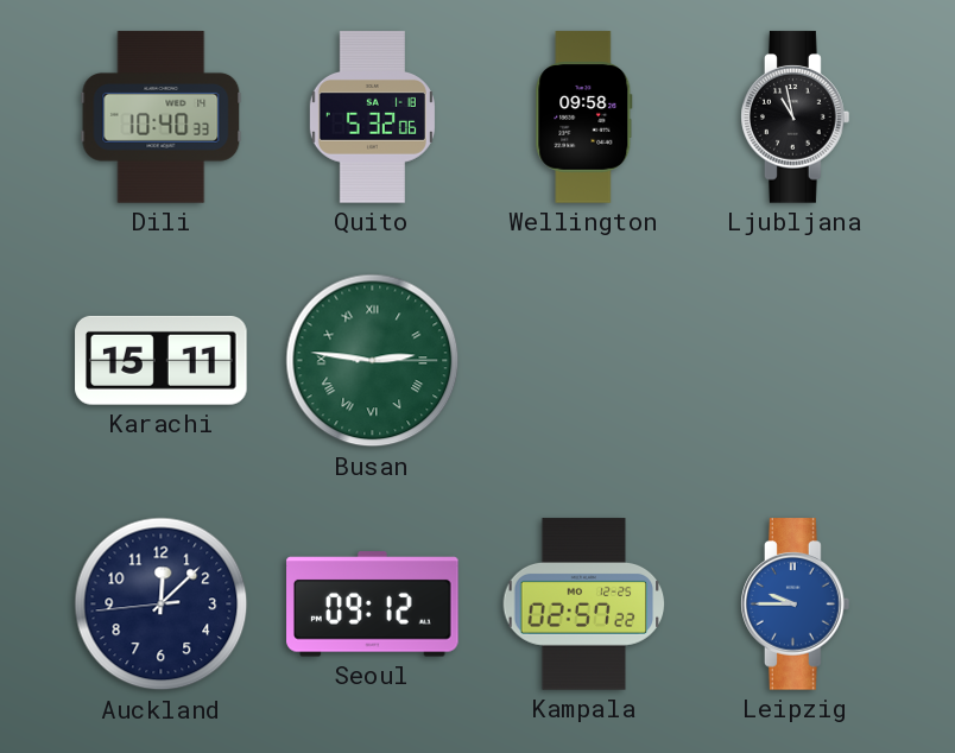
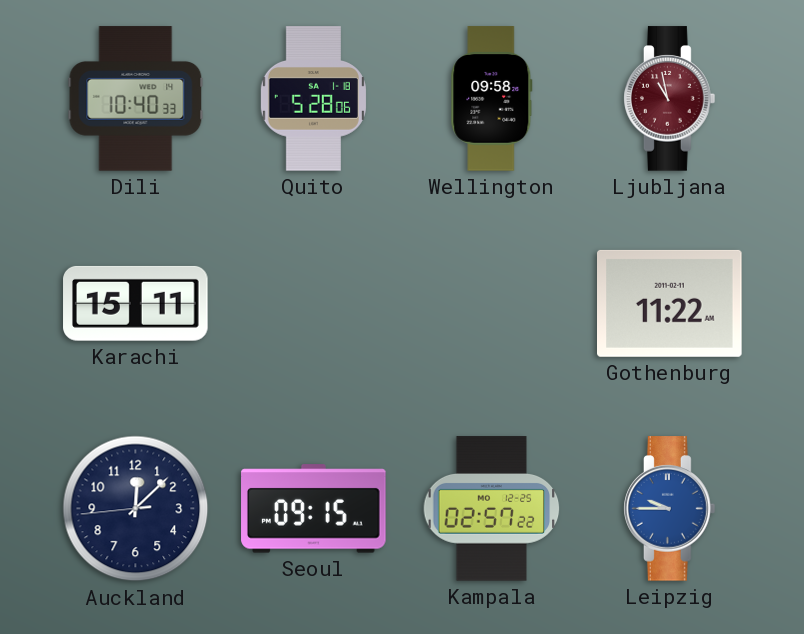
Quito: 5:32 -> 5:28 (313, 99)
Ljubljana dial: black -> burgundy (670, 99)
Busan: 2:46 -> none (373, 361)
Gothenburg: none -> 11:22 (670, 303)
Seoul: 09:12 -> 09:15 (314, 509)
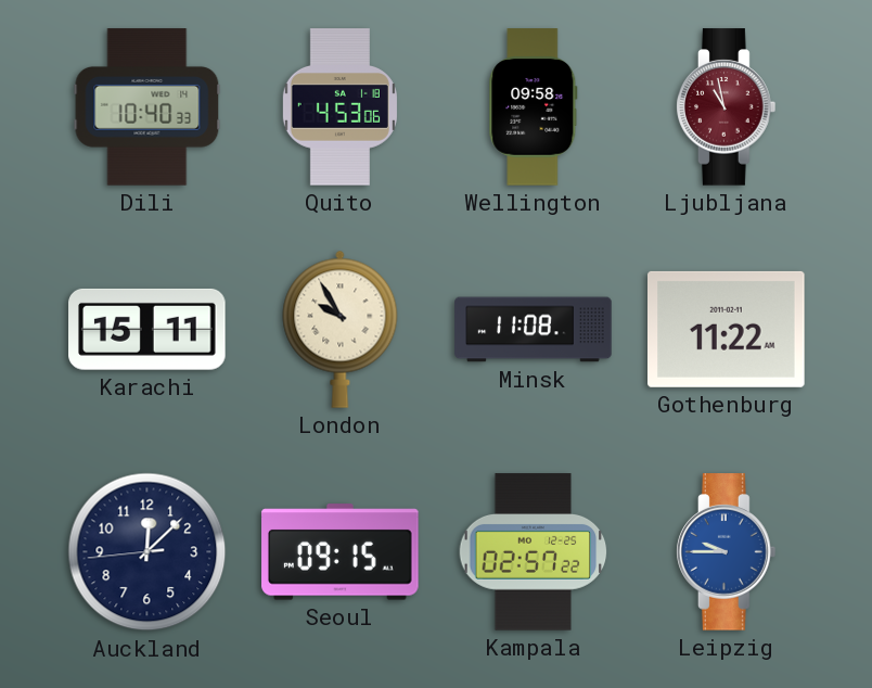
Quito: 5:28 -> 4:53 (339, 107)
London: none -> 9:55 (341, 329)
Minsk: none -> 11:08 (534, 330)
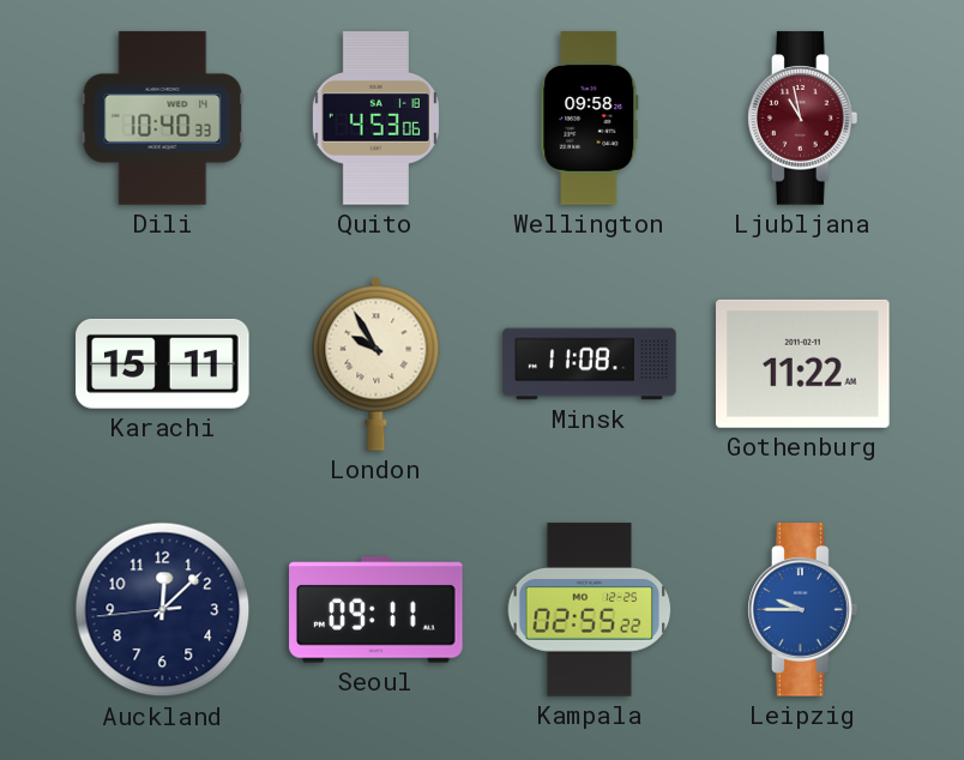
Seoul: 09:15 -> 09:11 (376, 610)
Kampala: 02:57 -> 02:55 (590, 610)
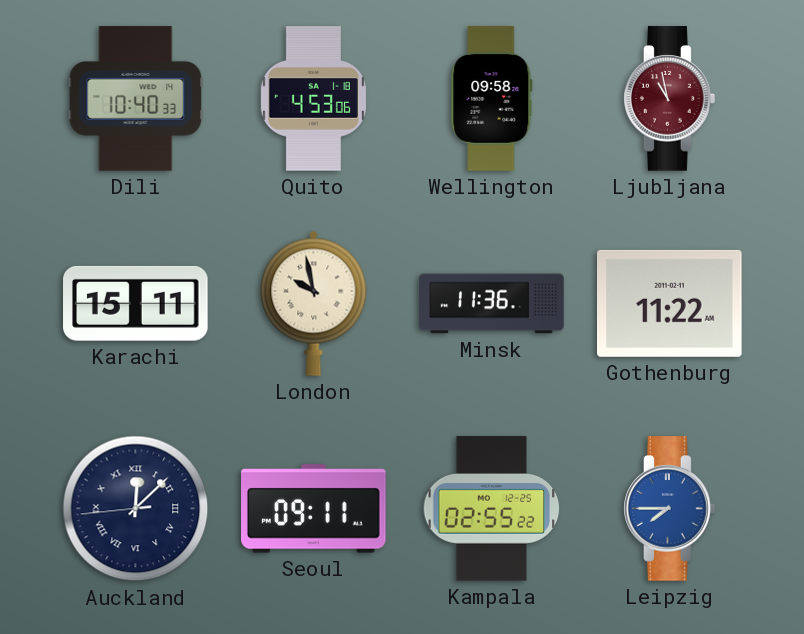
London: 9:55 -> 9:58 (314, 303)
Minsk: 11:08 -> 11:36 (492, 304)
Auckland numerals: Arabic -> Roman (136, 509)
Leipzig: 9:45 -> 7:45 (670, 509)
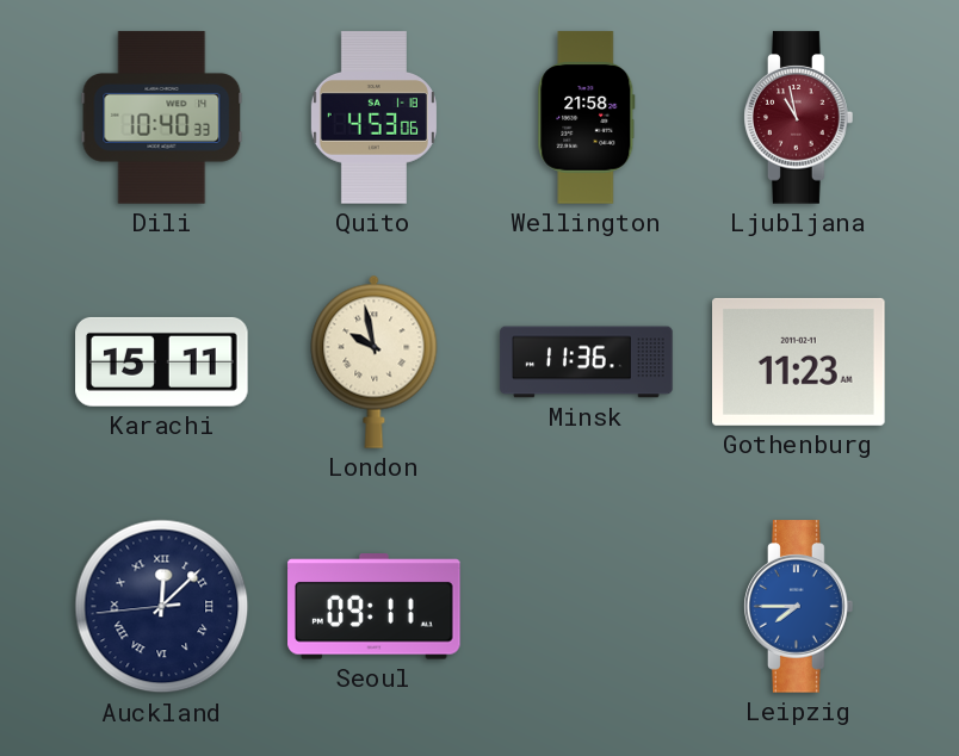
Wellington: 09:58 -> 21:58 (587, 118)
Gothenburg: 11:22 -> 11:23 (799, 361)
Kampala: 02:55 -> none (492, 509)
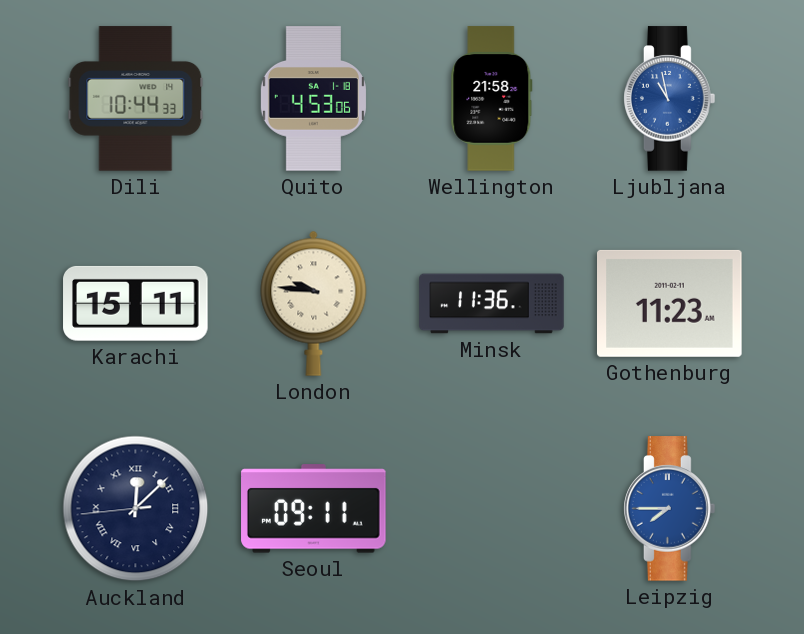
Dili: 10:40 -> 10:44 (136, 99)
Ljubljana dial: burgundy -> blue (670, 99)
London: 9:58 -> 9:46 (314, 303)
